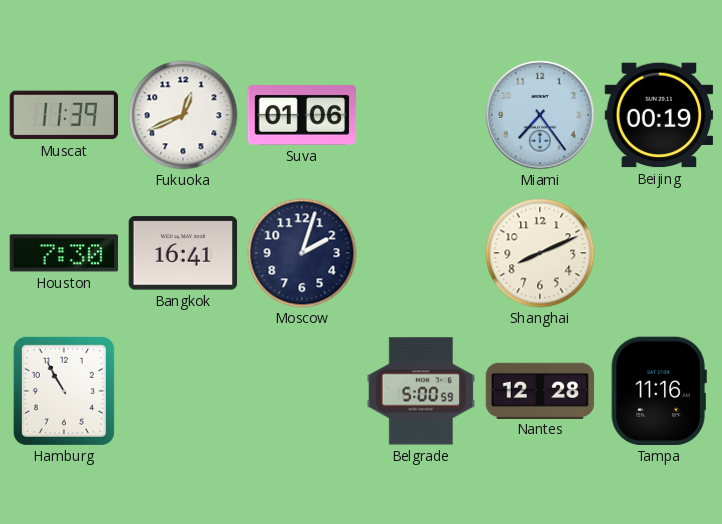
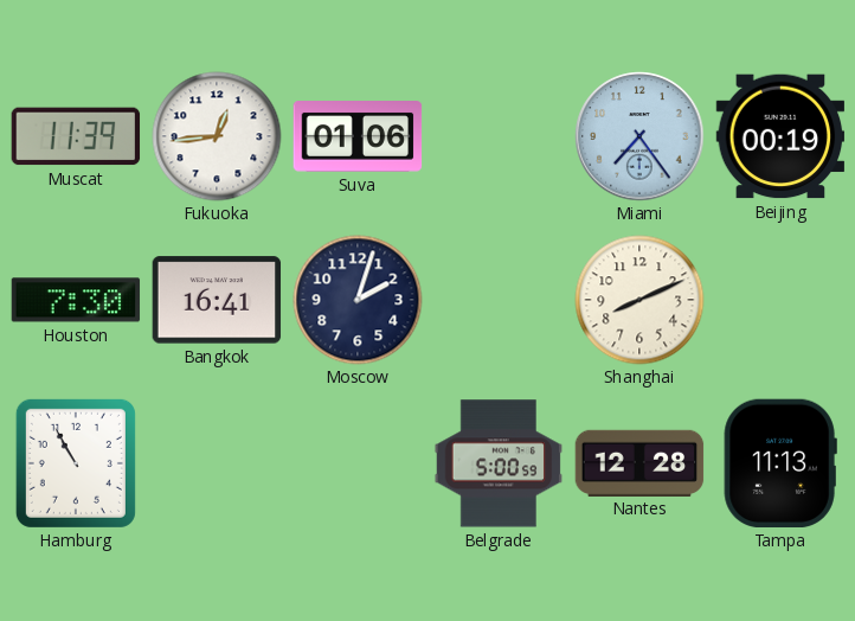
Fukuoka: 12:41 -> 12:44 (217, 136)
Tampa: 11:16 -> 11:13 (780, 463)
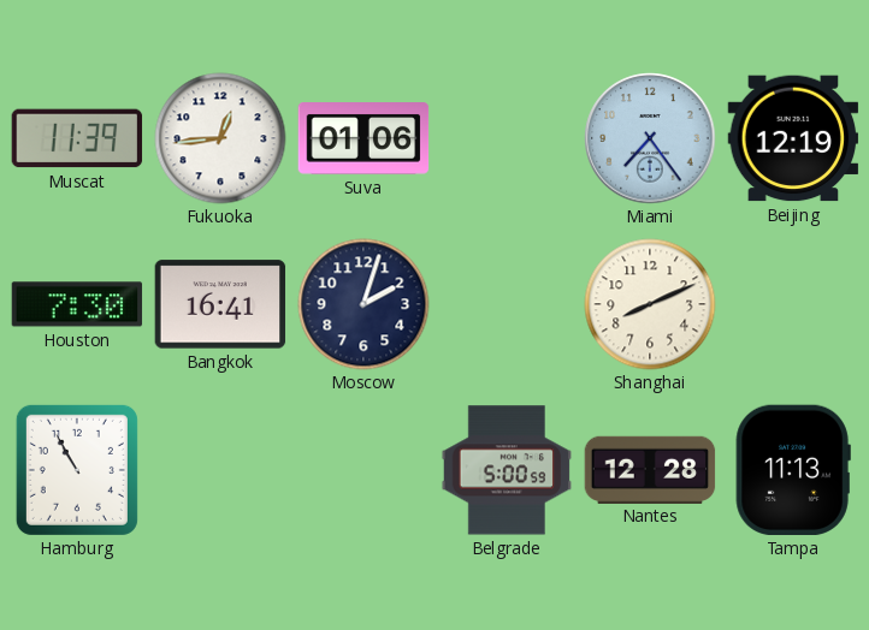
Beijing: 00:19 -> 12:19 (793, 138)
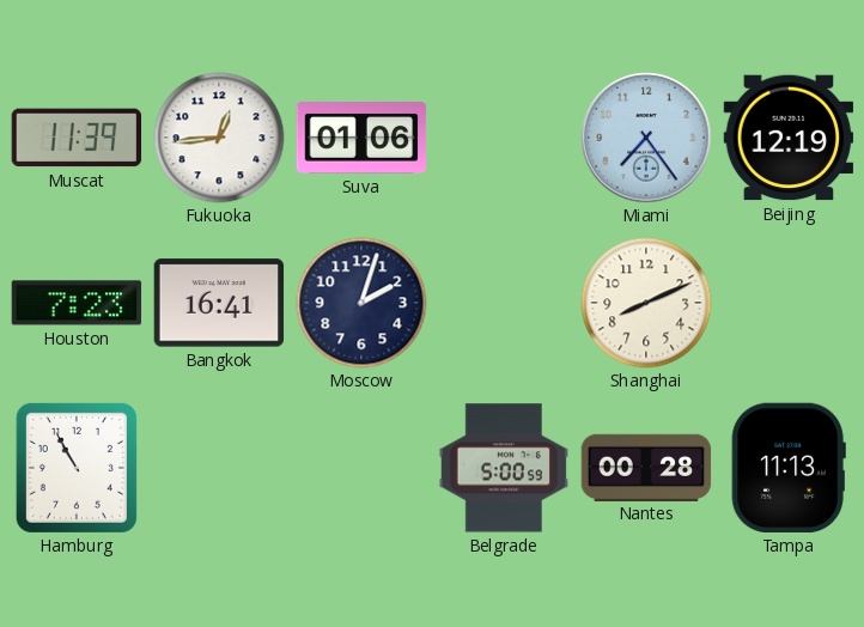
Houston: 7:30 -> 7:23 (77, 303)
Nantes: 12:28 -> 00:28 (646, 467)
